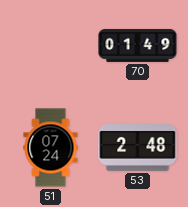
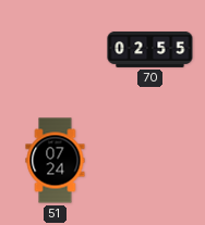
70: 01:49 -> 02:55 (150, 49)
53: 2:48 -> none (138, 148)
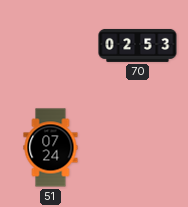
70: 02:55 -> 02:53 (138, 45)
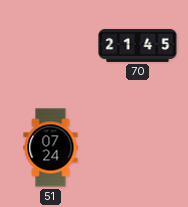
70: 02:53 -> 21:45 (138, 45)
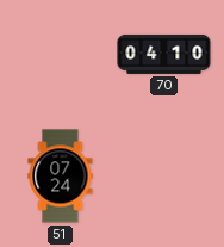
70: 21:45 -> 04:10 (164, 54)
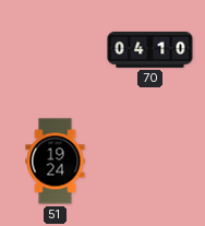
51: 07:24 -> 19:24 (56, 162)
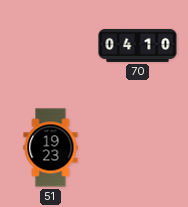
51: 19:24 -> 19:23 (51, 148)
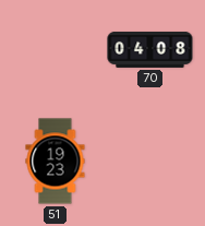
70: 04:10 -> 04:08 (150, 49)
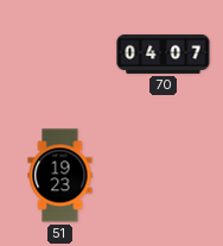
70: 04:08 -> 04:07 (164, 53)
